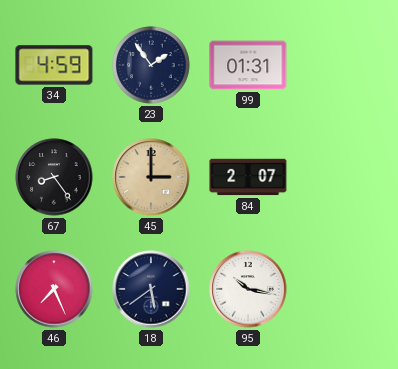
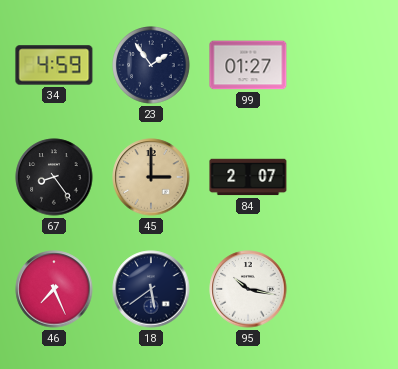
99: 01:31 -> 01:27 (248, 65)
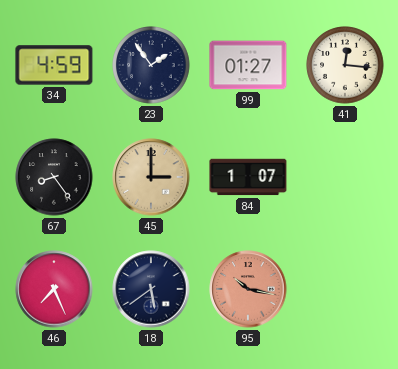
41: none -> 12:16 (345, 65)
84: 2:07 -> 1:07 (248, 177)
95 dial: white -> salmon (248, 289)
